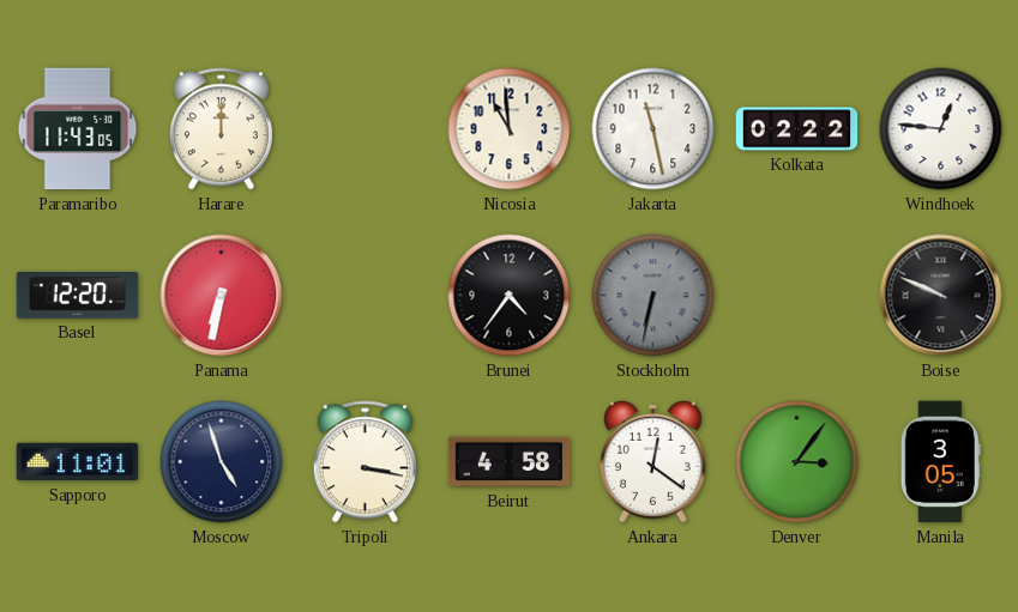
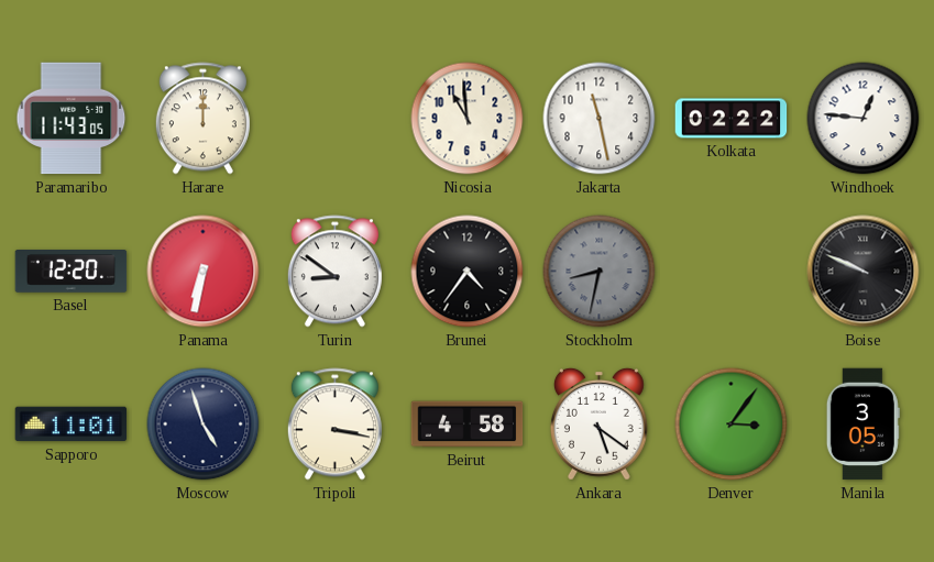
Turin: none -> 8:51 (334, 272)
Stockholm: 6:32 -> 8:32 (600, 272)
Ankara: 12:21 -> 5:21 (598, 423)
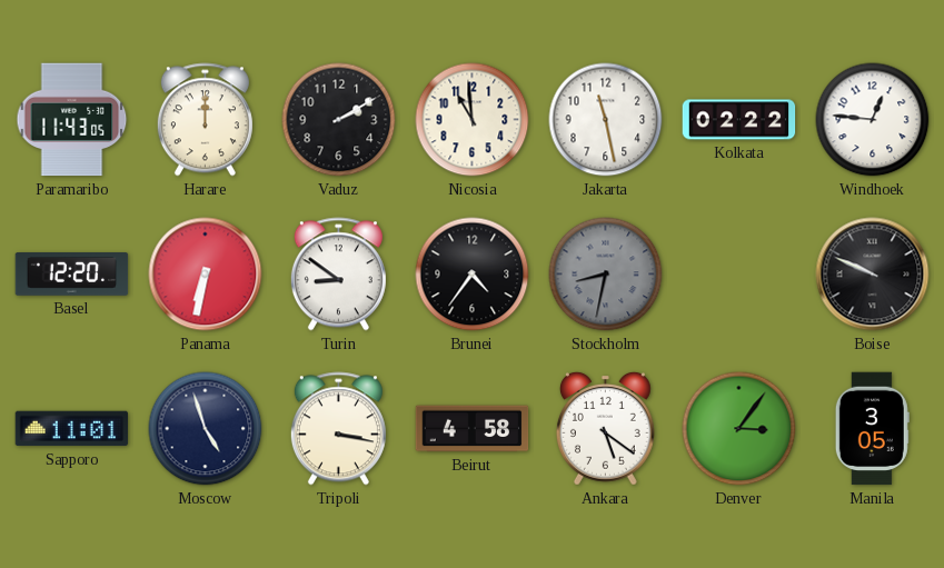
Vaduz: none -> 2:10 (339, 120)
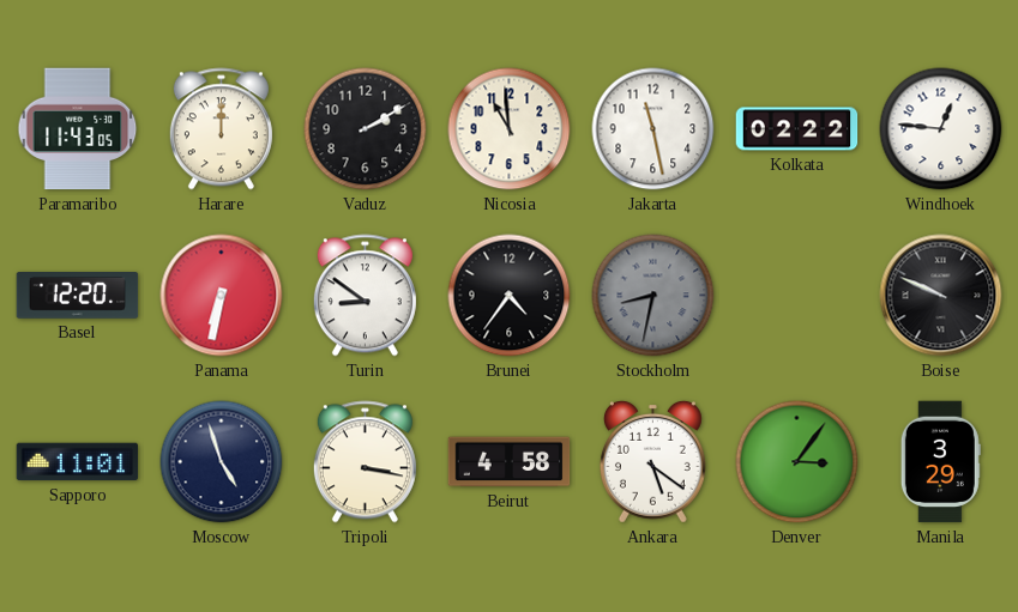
Manila: 3:05 -> 3:29 (940, 462)
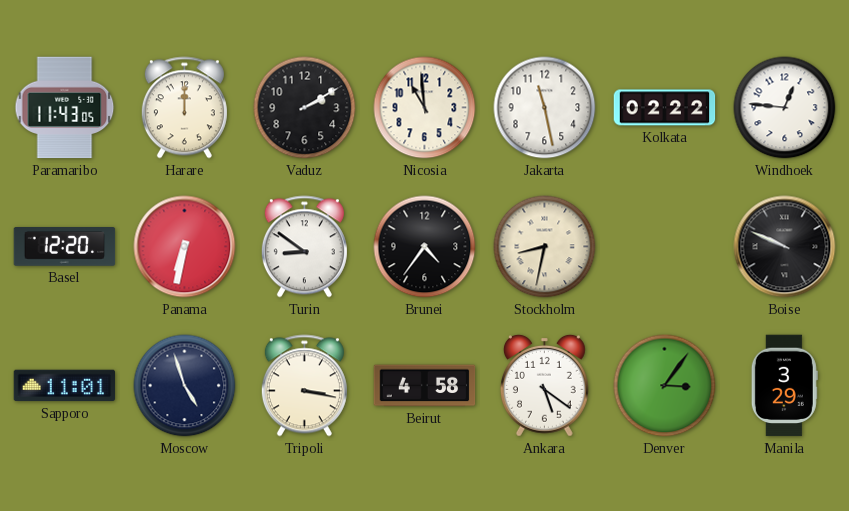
Stockholm dial: grey -> cream (545, 247)
